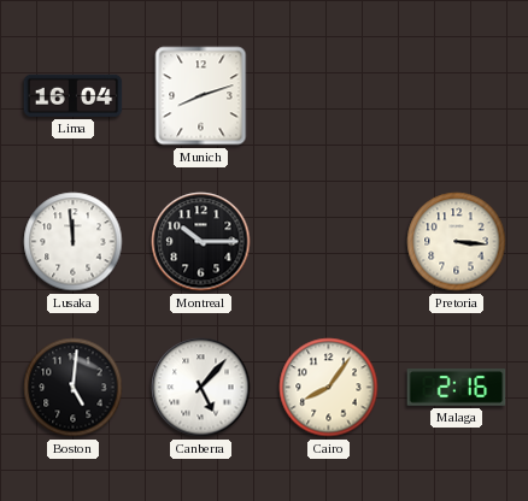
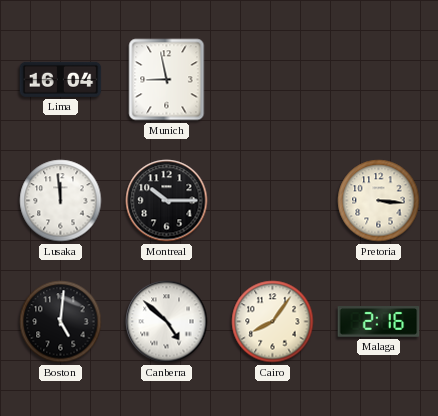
Munich: 8:12 -> 8:58 (167, 80)
Canberra: 5:07 -> 4:52 (167, 322)
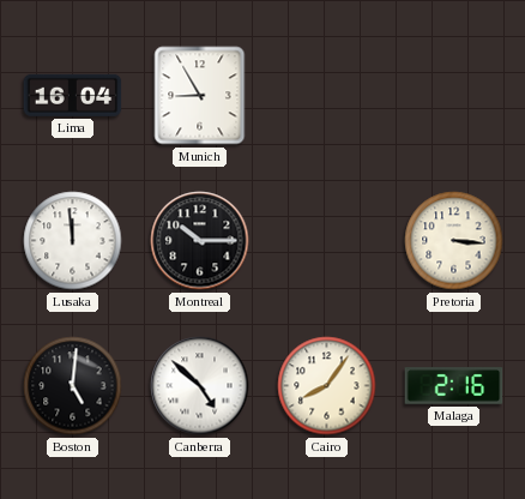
Munich: 8:58 -> 8:55 (200, 96)
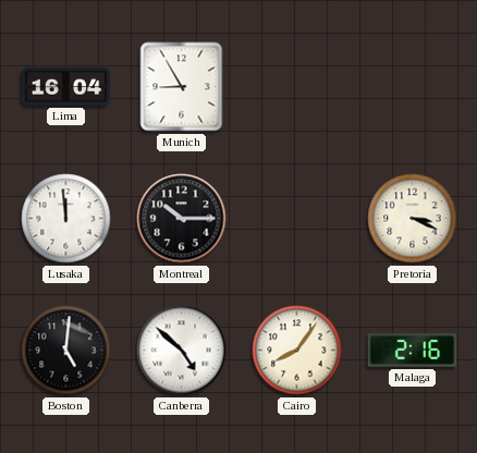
Pretoria: 3:16 -> 3:19 (413, 219)
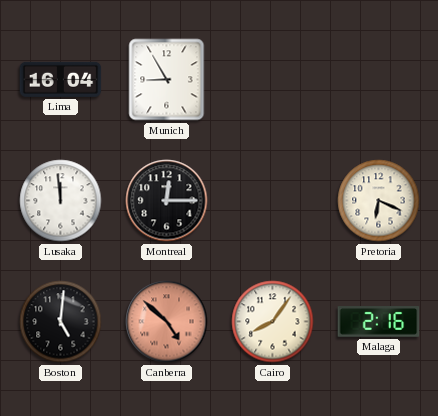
Montreal: 10:15 -> 12:15 (167, 201)
Pretoria: 3:19 -> 6:19 (379, 201)
Canberra dial: white -> salmon (167, 322)
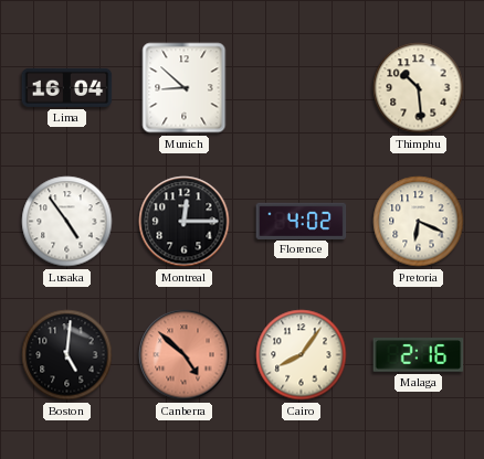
Munich: 8:55 -> 8:52 (185, 88)
Thimphu: none -> 10:29 (419, 88)
Lusaka: 11:59 -> 4:54 (67, 222)
Florence: none -> 4:02 (302, 221)
